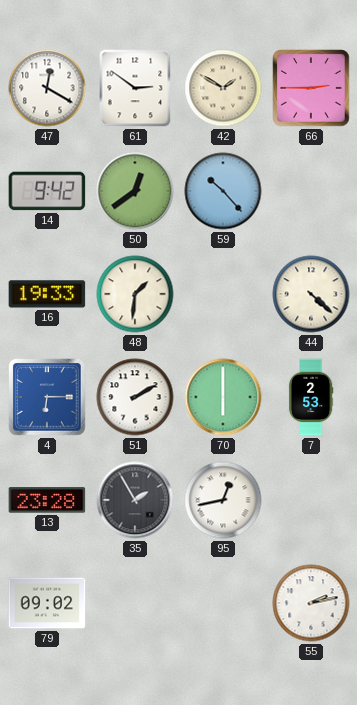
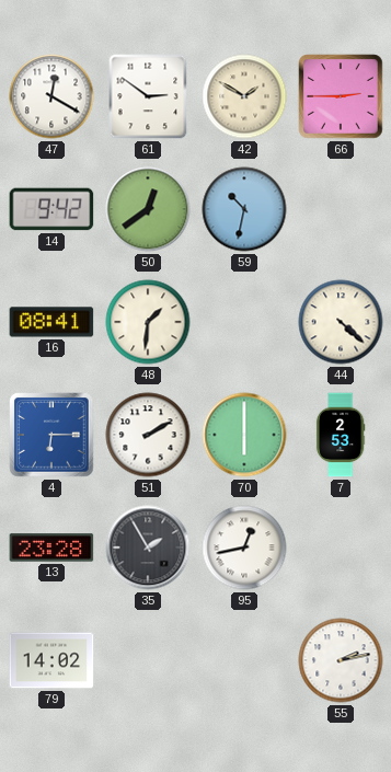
59: 10:23 -> 10:32 (244, 209)
16: 19:33 -> 08:41 (51, 322)
79: 09:02 -> 14:02 (51, 660)
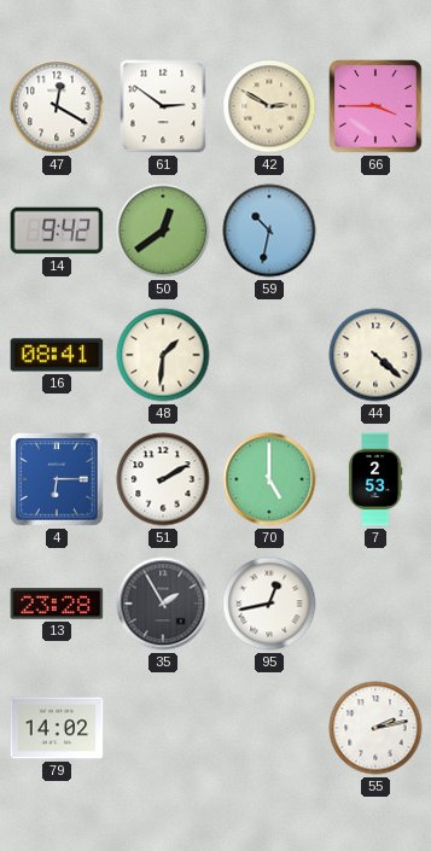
42: 1:50 -> 2:50 (269, 106)
66: 2:45 -> 3:45 (375, 106)
70: 6:00 -> 5:00 (269, 479)
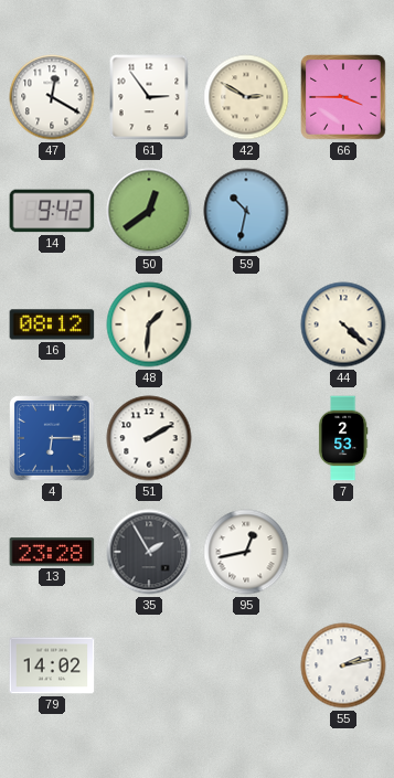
61: 2:51 -> 2:54 (149, 97)
16: 08:41 -> 08:12 (52, 324)
70: 5:00 -> none (269, 479)
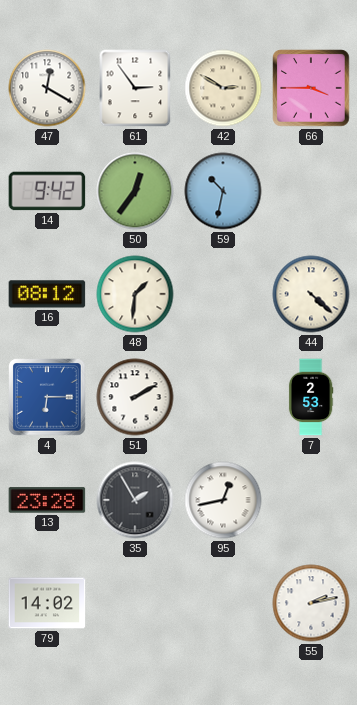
50: 12:39 -> 12:36 (135, 191)
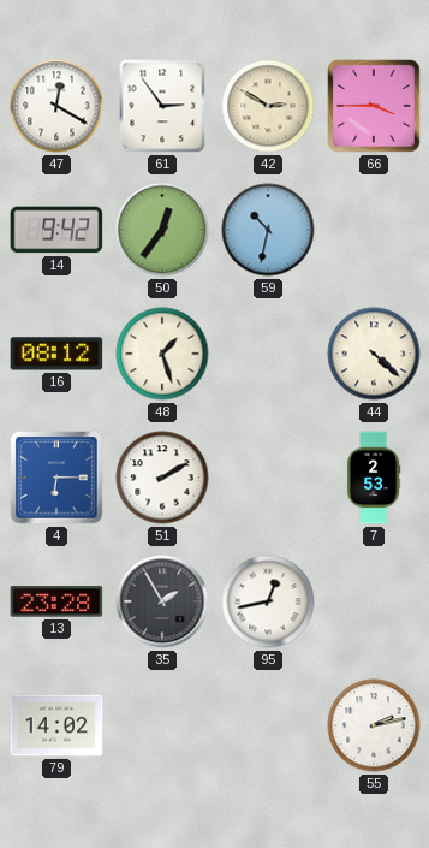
48: 1:31 -> 1:27 (162, 354)
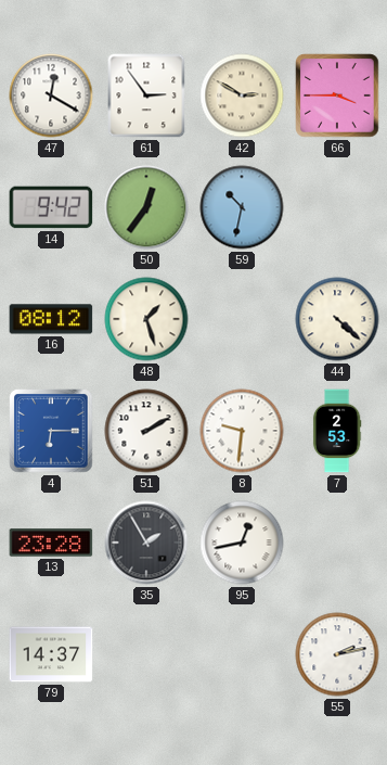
8: none -> 9:31 (242, 431)
79: 14:02 -> 14:37 (51, 654)
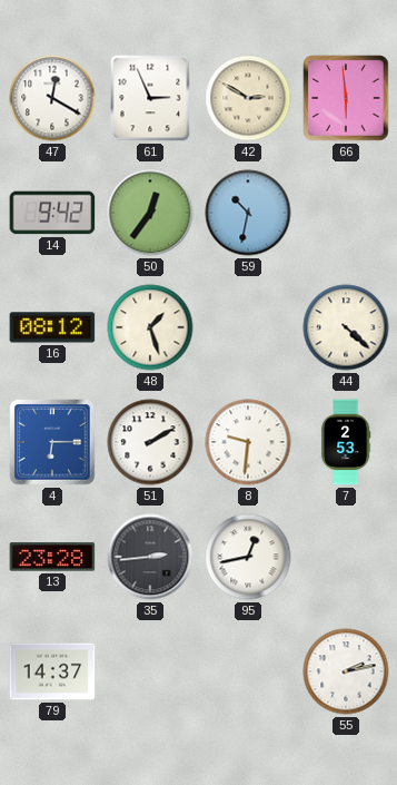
61: 2:54 -> 2:56 (150, 98)
66: 3:45 -> 5:59 (346, 98)
35: 1:55 -> 2:44 (150, 557)
